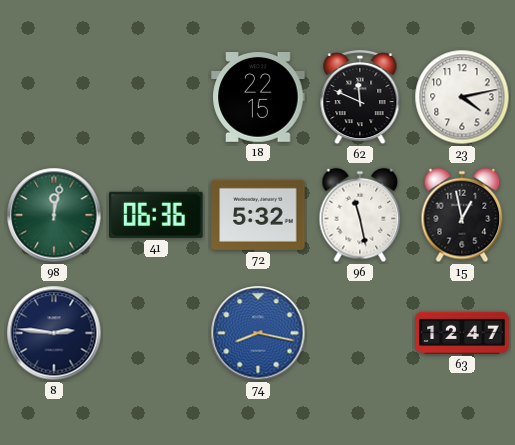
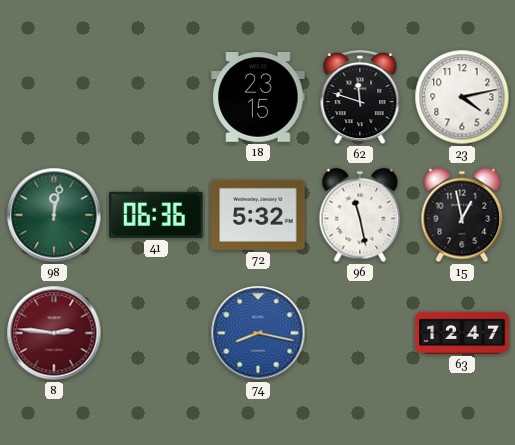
18: 22:15 -> 23:15 (258, 98)
62: 11:49 -> 11:48 (360, 98)
8 dial: navy -> burgundy (54, 333)
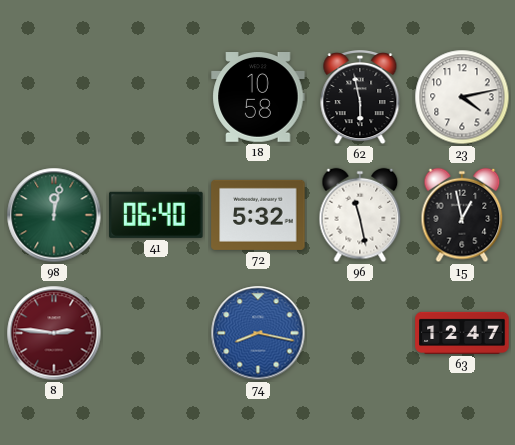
18: 23:15 -> 10:58 (258, 98)
62: 11:48 -> 5:58 (360, 98)
41: 06:36 -> 06:40 (156, 215)
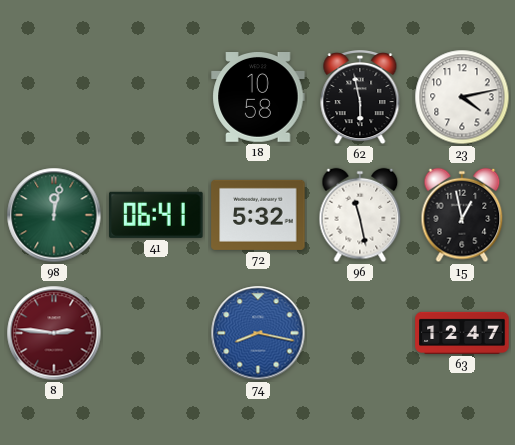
41: 06:40 -> 06:41 (156, 215)
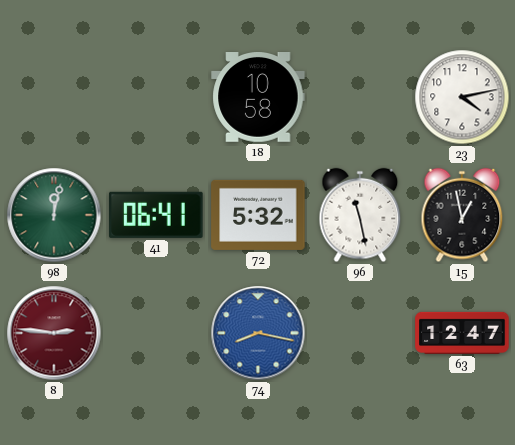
62: 5:58 -> none (360, 98)
